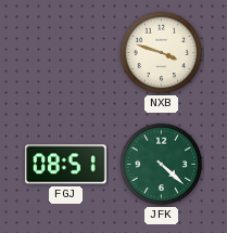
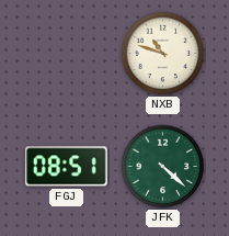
NXB: 3:48 -> 10:48 (163, 54)
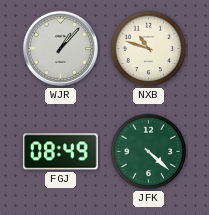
WJR: none -> 1:07 (60, 48)
FGJ: 08:51 -> 08:49 (61, 152)
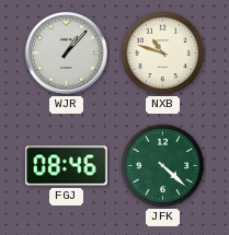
FGJ: 08:49 -> 08:46 (67, 166)
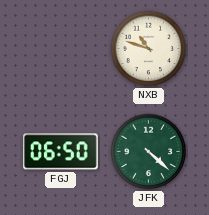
WJR: 1:07 -> none (66, 52)
FGJ: 08:46 -> 06:50 (61, 152)
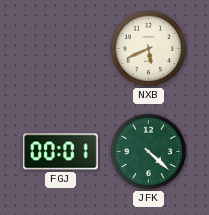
NXB: 10:48 -> 5:41 (149, 49)
FGJ: 06:50 -> 00:01 (61, 152)
